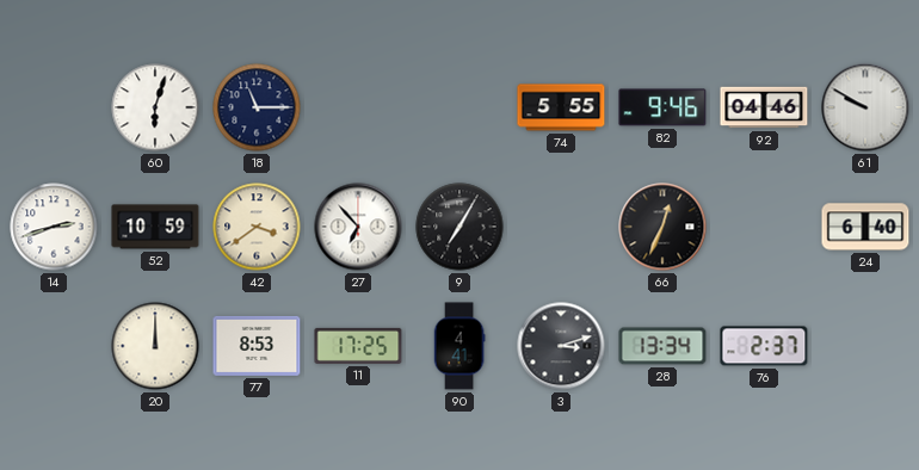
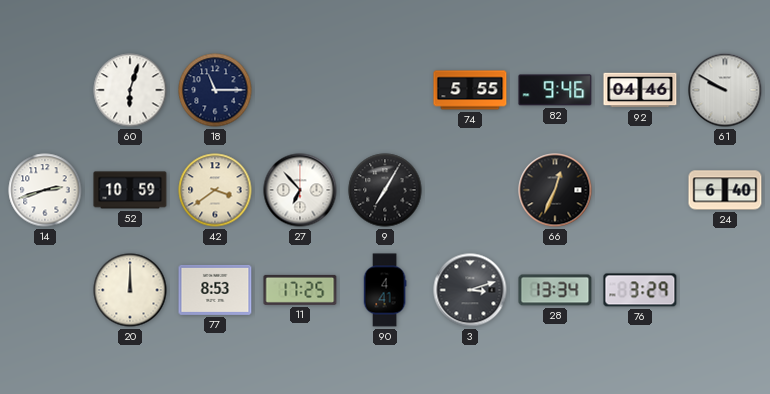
76: 2:37 -> 3:29 (640, 290)
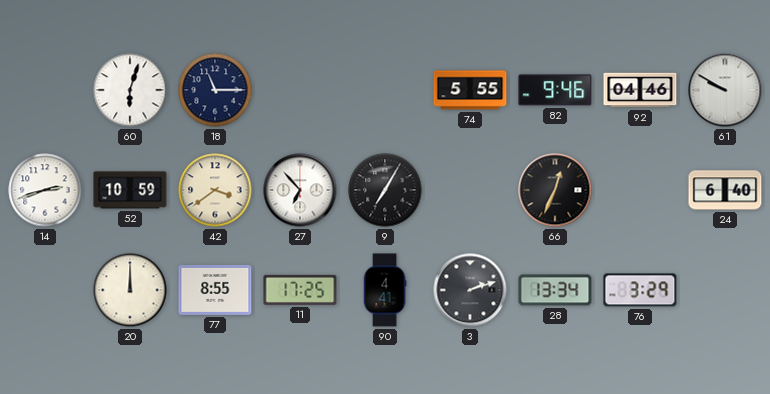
77: 8:53 -> 8:55 (215, 290)
3: 3:12 -> 2:12 (470, 290)
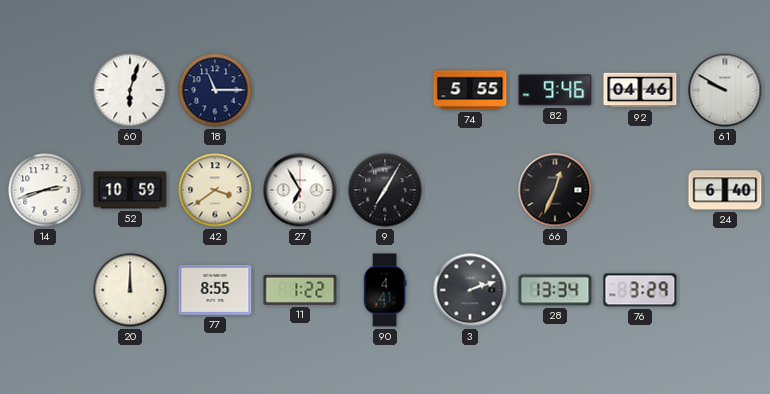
27: 6:53 -> 6:55 (300, 190)
11: 17:25 -> 1:22 (300, 290)
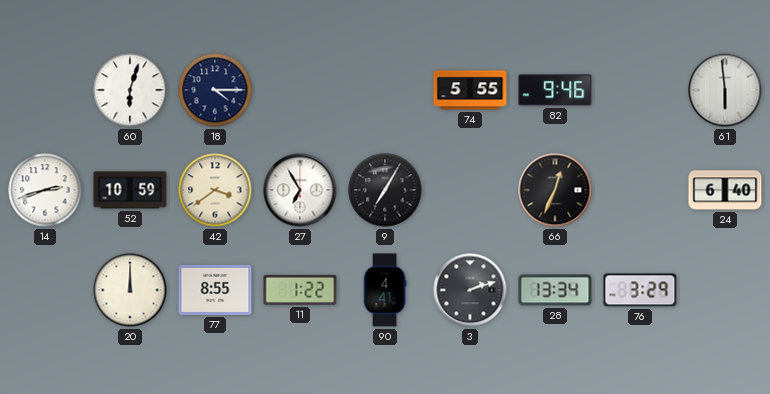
18: 11:15 -> 4:15 (215, 90)
92: 04:46 -> none (640, 90)
61: 9:50 -> 5:59 (725, 90)
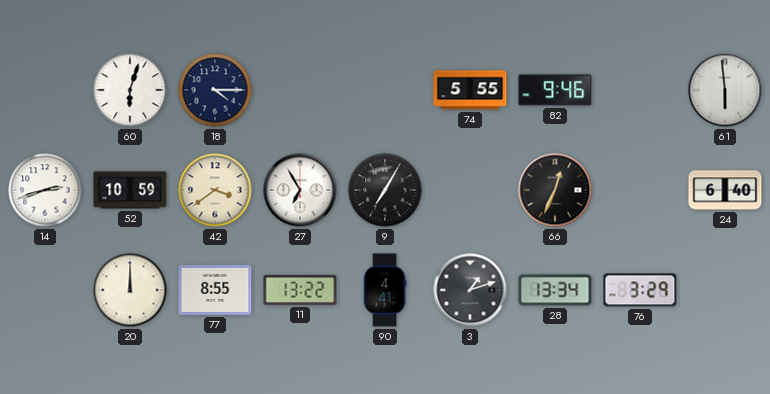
11: 1:22 -> 13:22 (300, 290)
3: 2:12 -> 1:12 (470, 290)
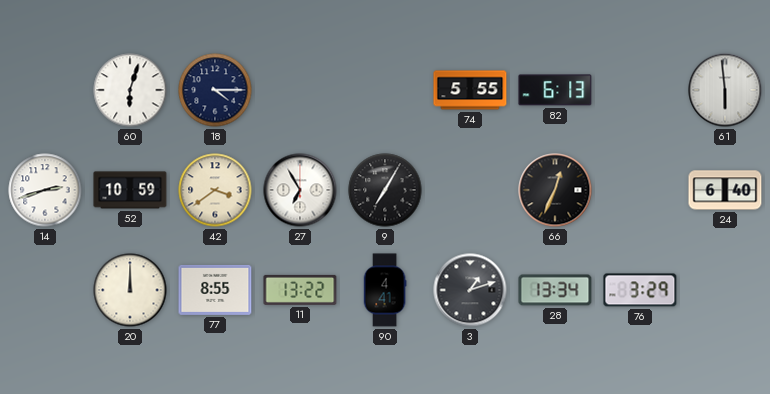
82: 9:46 -> 6:13 (555, 90)
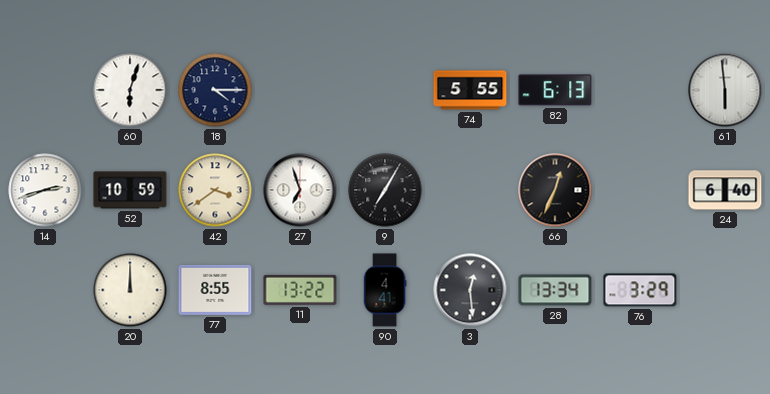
27: 6:55 -> 6:57 (300, 190)
3: 1:12 -> 12:29 (470, 290)
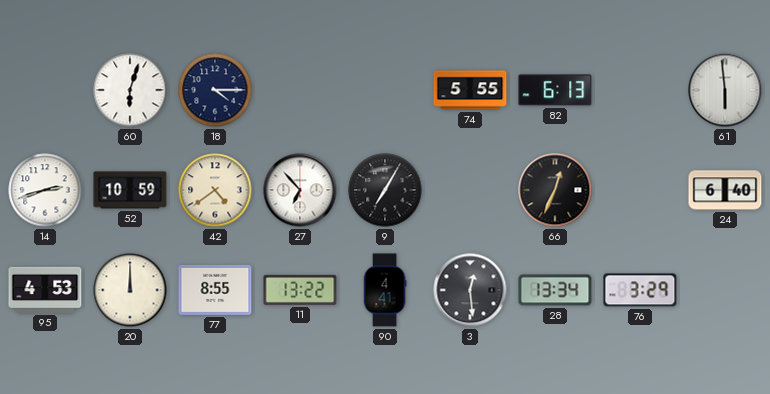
42: 3:39 -> 4:39 (215, 190)
27: 6:57 -> 6:53 (300, 190)
95: none -> 4:53 (45, 290)
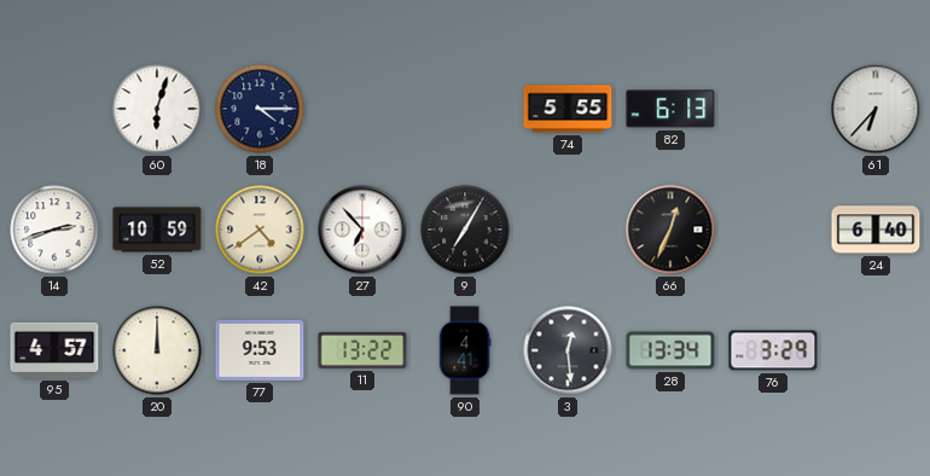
61: 5:59 -> 6:37 (876, 109)
95: 4:53 -> 4:57 (54, 350)
77: 8:55 -> 9:53 (260, 350)
